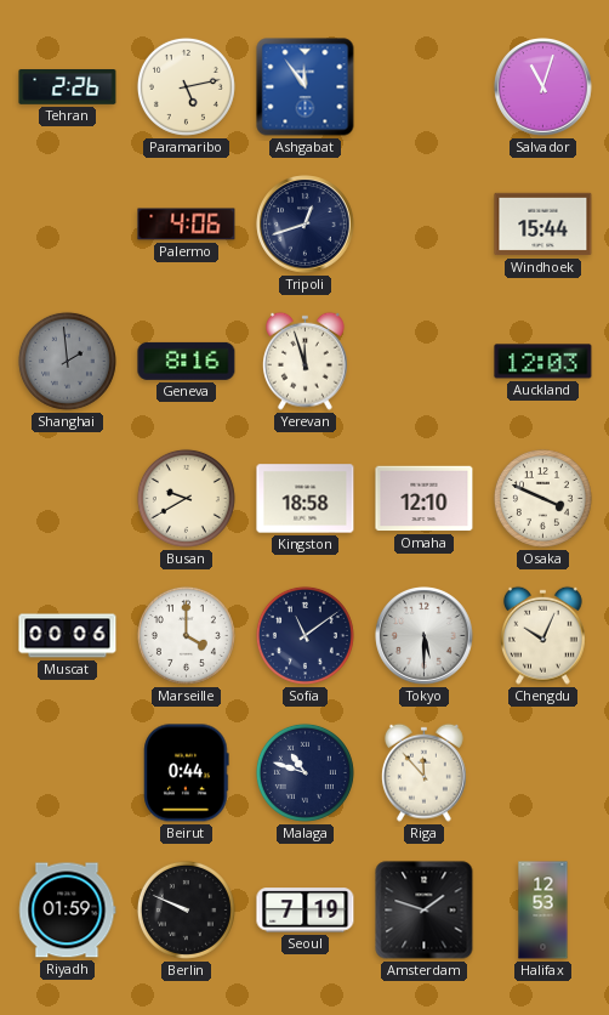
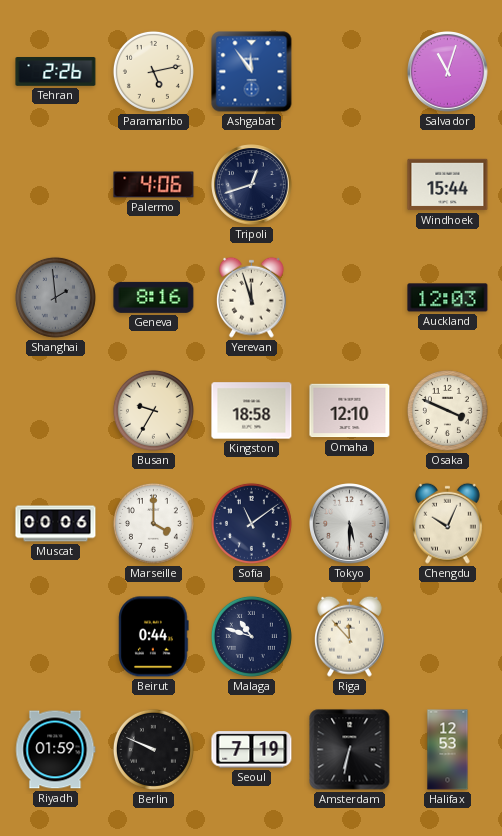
Busan: 9:40 -> 9:35 (153, 410)
Amsterdam: 1:48 -> 6:32 (350, 750)
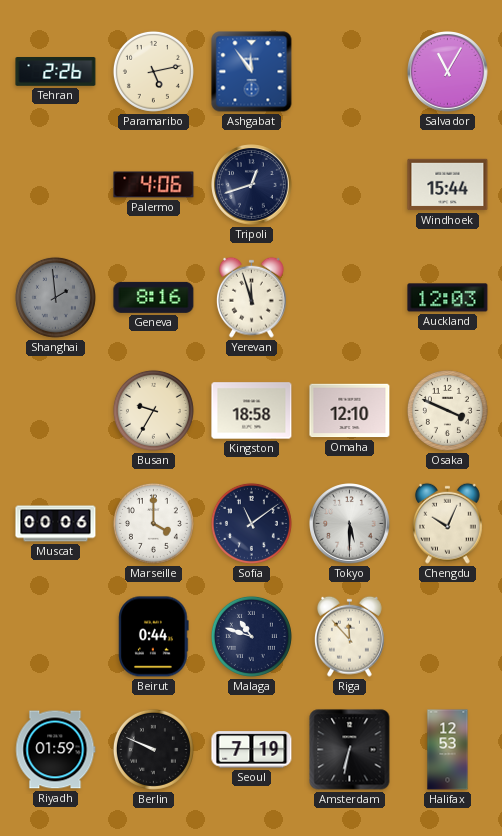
Salvador: 11:03 -> 11:05 (448, 72)
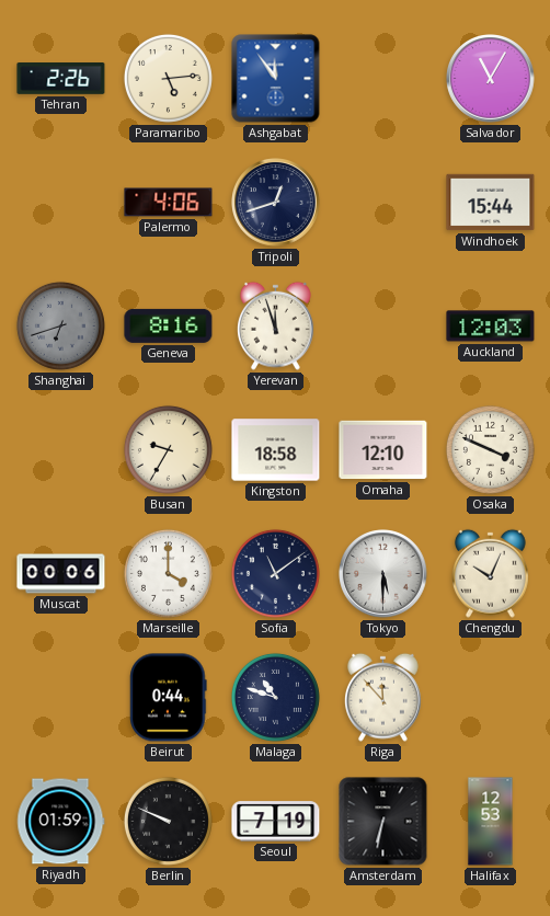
Paramaribo: 5:13 -> 5:14 (168, 78)
Shanghai: 1:59 -> 6:42 (60, 325)
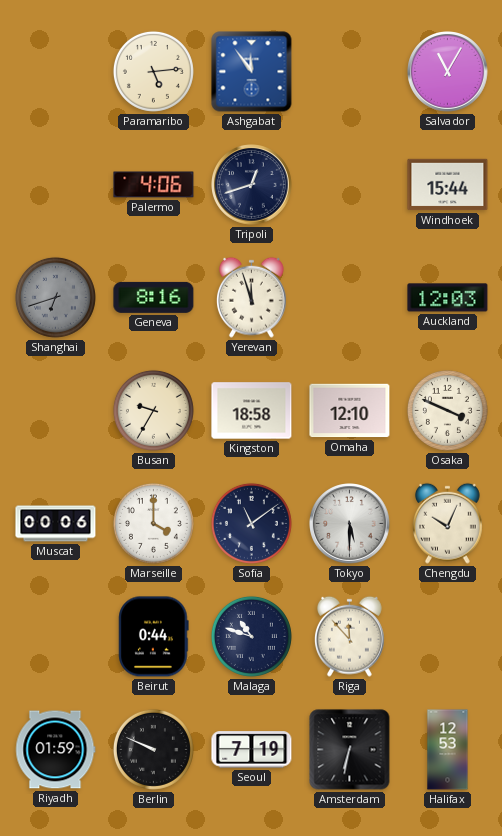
Tehran: 2:26 -> none (61, 79)
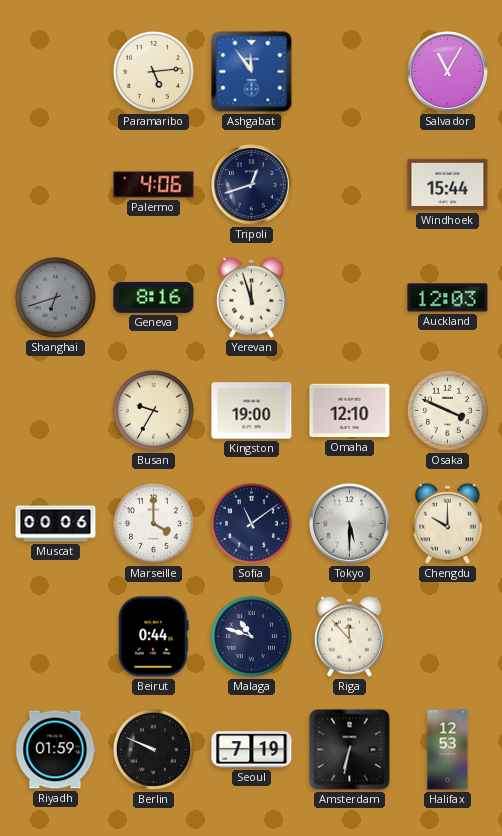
Kingston: 18:58 -> 19:00 (252, 411)
Chengdu: 10:04 -> 10:00 (448, 523)
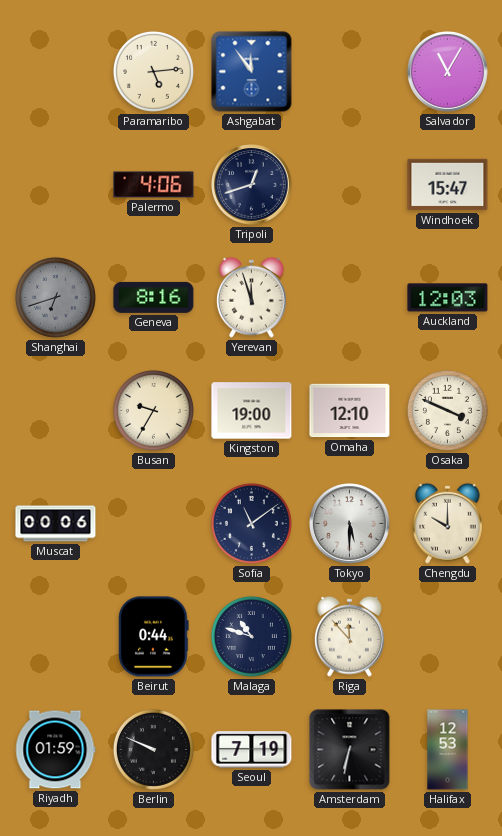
Windhoek: 15:44 -> 15:47 (448, 185)
Marseille: 4:00 -> none (153, 523)
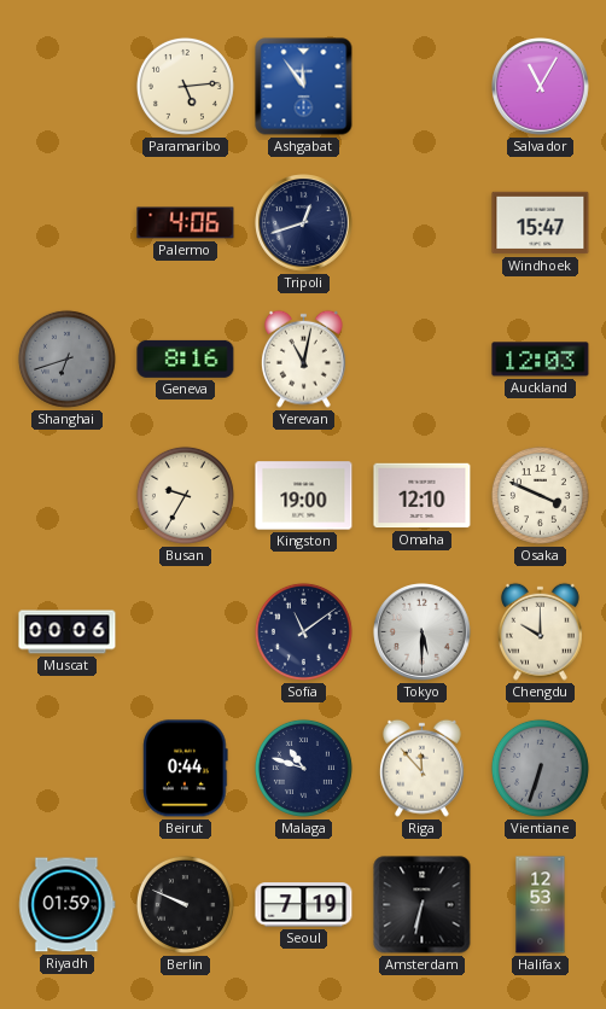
Yerevan: 11:57 -> 11:02 (304, 358)
Vientiane: none -> 6:33 (540, 768)
